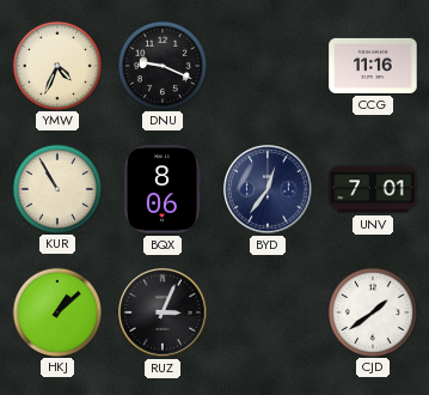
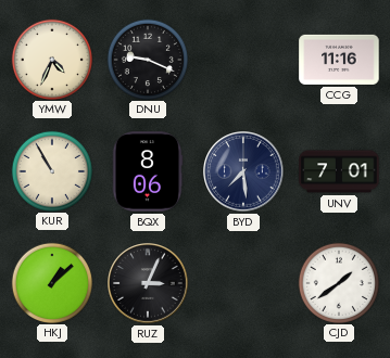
BYD: 12:36 -> 7:29 (244, 172)
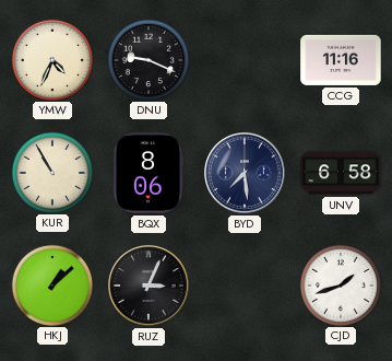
UNV: 7:01 -> 6:58 (341, 173)
CJD: 1:39 -> 1:42 (340, 284)
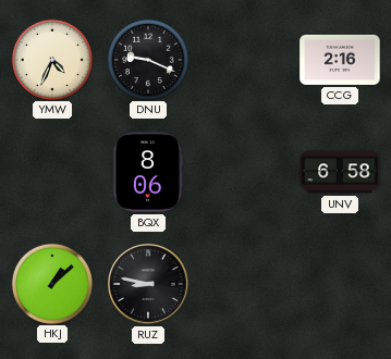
CCG: 11:16 -> 2:16 (340, 60)
KUR: 10:55 -> none (51, 172)
BYD: 7:29 -> none (246, 174)
RUZ: 3:04 -> 8:47 (149, 285)
CJD: 1:42 -> none (340, 284)
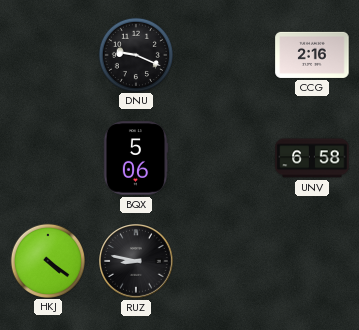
YMW: 4:34 -> none (51, 59)
BQX: 8:06 -> 5:06 (136, 158)
HKJ: 1:08 -> 4:21 (47, 260)
